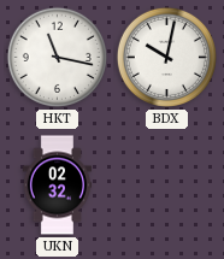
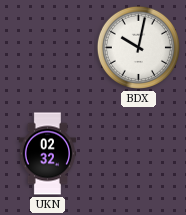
HKT: 11:17 -> none (57, 57)
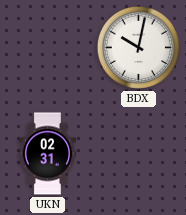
UKN: 02:32 -> 02:31 (47, 154)
